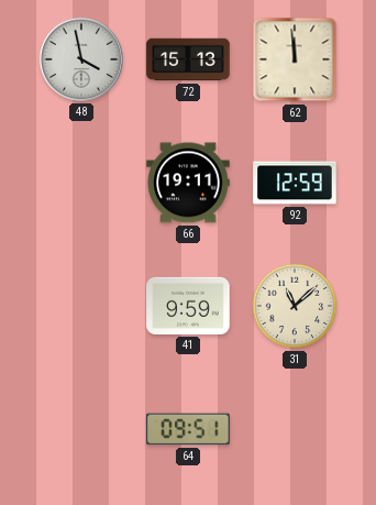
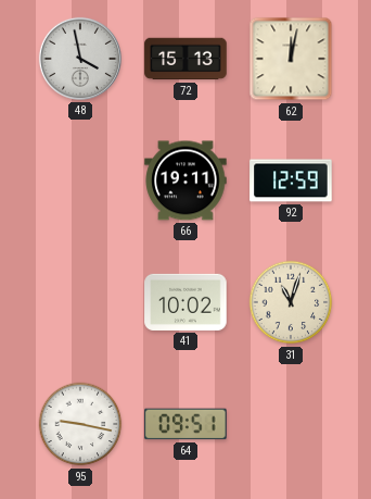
62: 11:59 -> 12:02 (291, 59)
41: 9:59 -> 10:02 (185, 302)
31: 11:08 -> 11:03 (291, 302)
95: none -> 9:17 (80, 424)
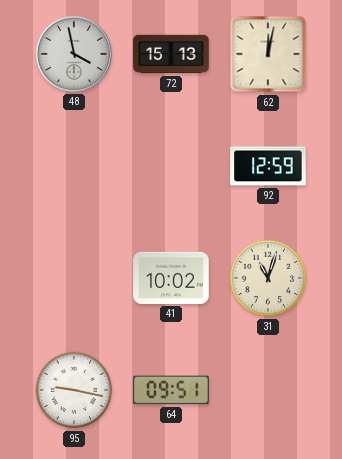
66: 19:11 -> none (185, 180)
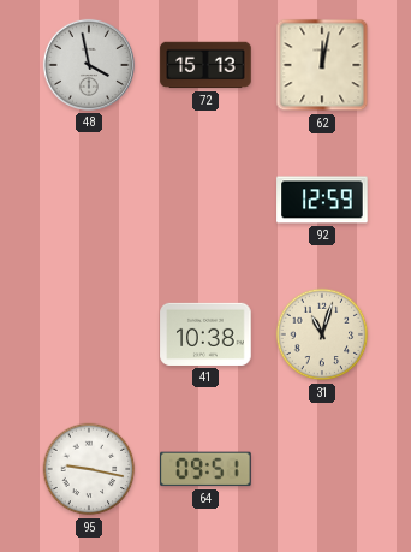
41: 10:02 -> 10:38 (205, 334)
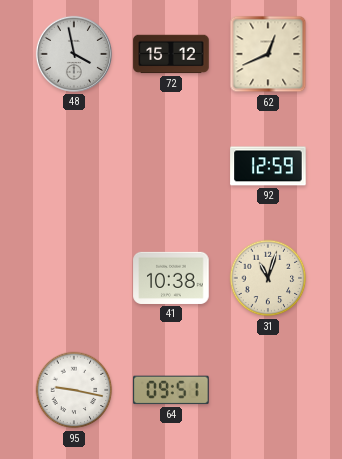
72: 15:13 -> 15:12 (171, 54)
62: 12:02 -> 12:41 (268, 54)
